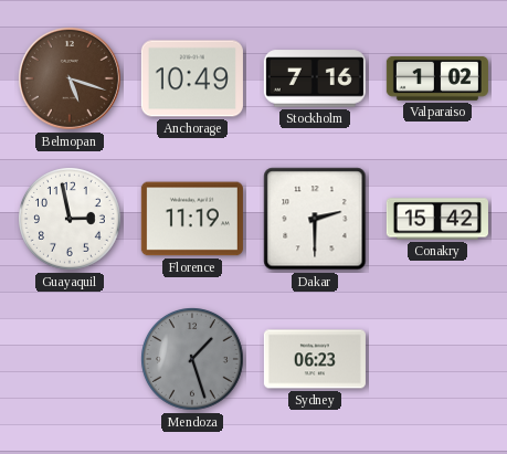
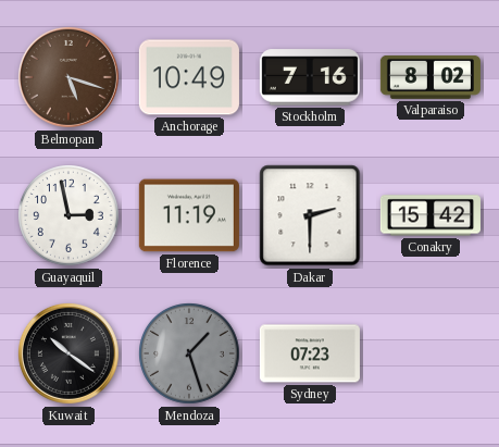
Valparaiso: 1:02 -> 8:02 (431, 77)
Kuwait: none -> 10:21 (68, 353)
Sydney: 06:23 -> 07:23 (310, 353)
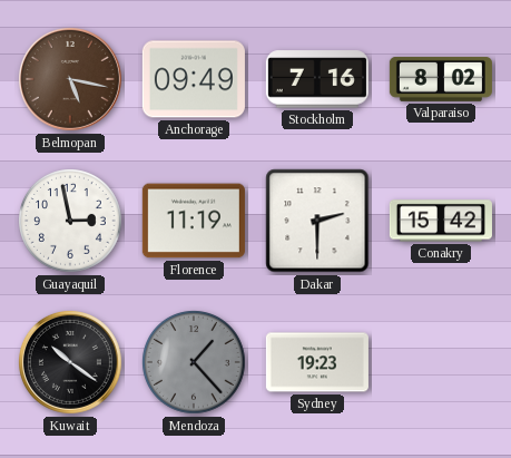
Belmopan: 5:18 -> 5:17 (70, 79)
Anchorage: 10:49 -> 09:49 (194, 79)
Mendoza: 1:27 -> 1:23 (195, 363)
Sydney: 07:23 -> 19:23 (317, 362)
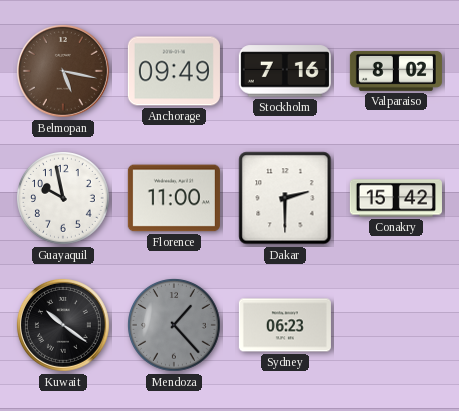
Guayaquil: 2:58 -> 9:58 (64, 199)
Florence: 11:19 -> 11:00 (174, 198)
Sydney: 19:23 -> 06:23 (285, 325)
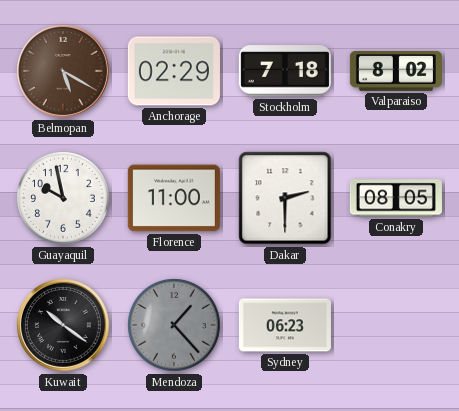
Belmopan: 5:17 -> 5:20 (63, 71)
Anchorage: 09:49 -> 02:29 (174, 71)
Stockholm: 7:16 -> 7:18 (285, 71)
Conakry: 15:42 -> 08:05 (396, 198)
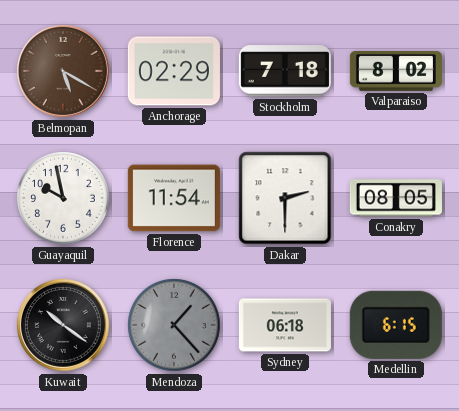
Florence: 11:00 -> 11:54 (174, 198)
Sydney: 06:23 -> 06:18 (285, 325)
Medellin: none -> 6:15 (396, 325)
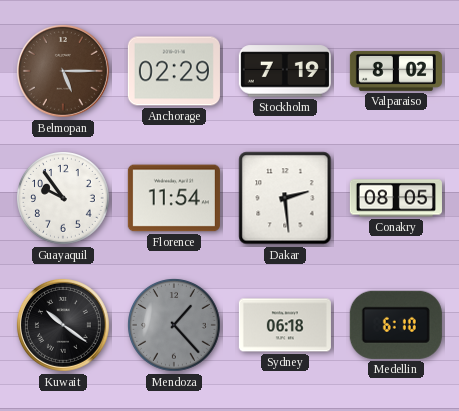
Belmopan: 5:20 -> 5:15 (63, 71)
Stockholm: 7:18 -> 7:19 (285, 71)
Guayaquil: 9:58 -> 9:54 (64, 199)
Dakar: 2:30 -> 2:29 (285, 198)
Medellin: 6:15 -> 6:10 (396, 325)
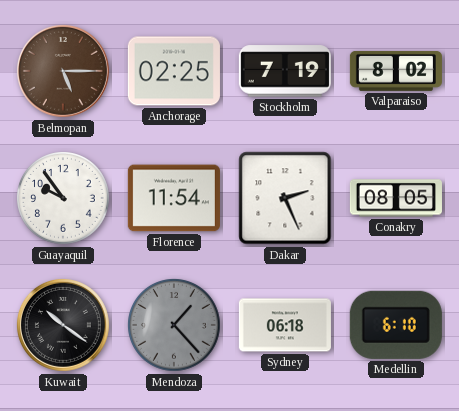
Anchorage: 02:29 -> 02:25 (174, 71)
Dakar: 2:29 -> 2:26 (285, 198)
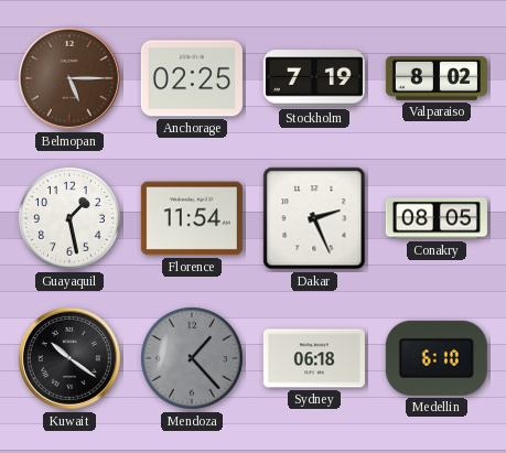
Guayaquil: 9:54 -> 1:28 (71, 219)
